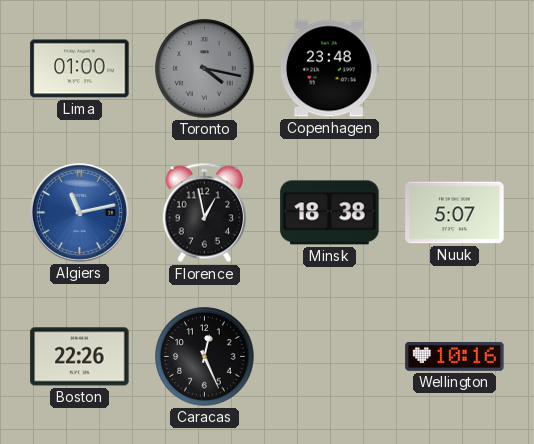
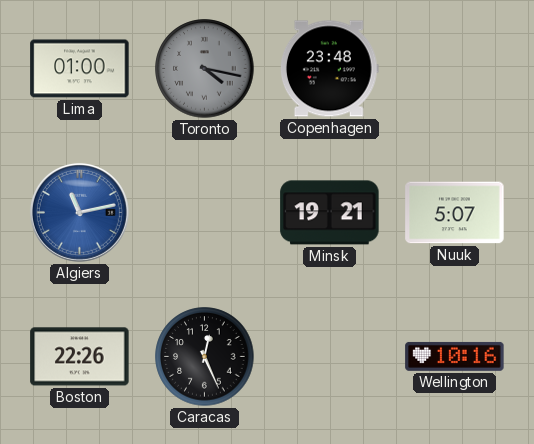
Florence: 12:58 -> none (205, 213)
Minsk: 18:38 -> 19:21 (330, 213)
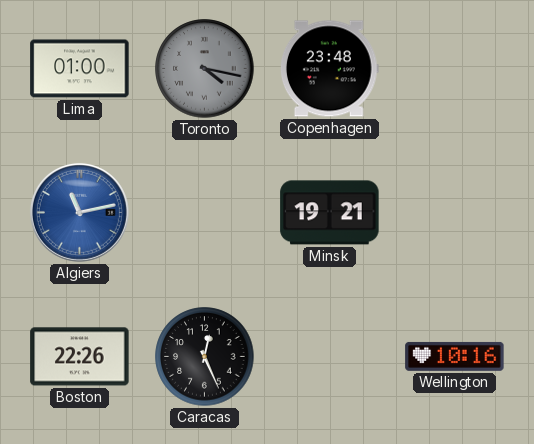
Nuuk: 5:07 -> none (455, 213)
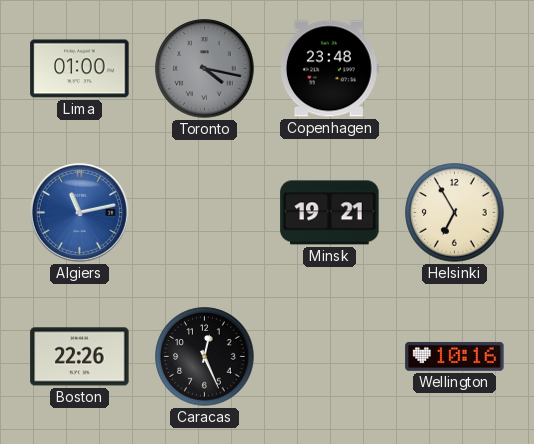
Helsinki: none -> 6:55 (455, 213)
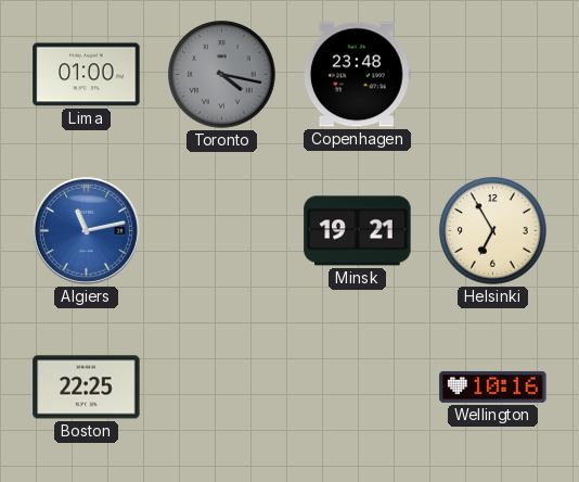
Boston: 22:26 -> 22:25 (87, 388)
Caracas: 12:26 -> none (205, 357)
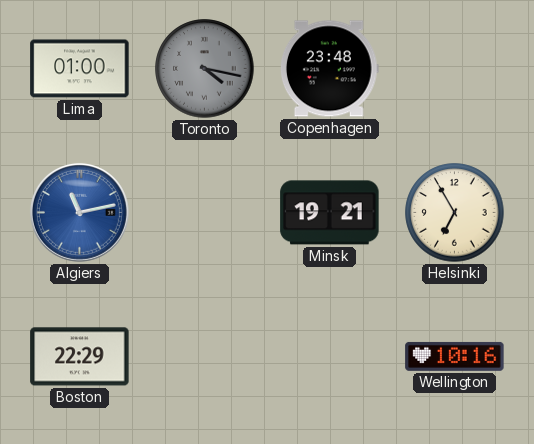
Boston: 22:25 -> 22:29 (80, 357)
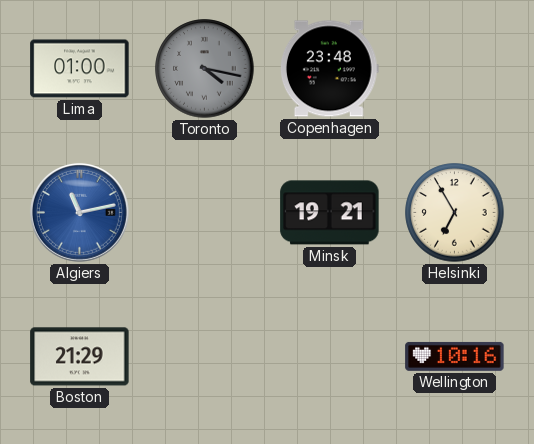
Boston: 22:29 -> 21:29 (80, 357)
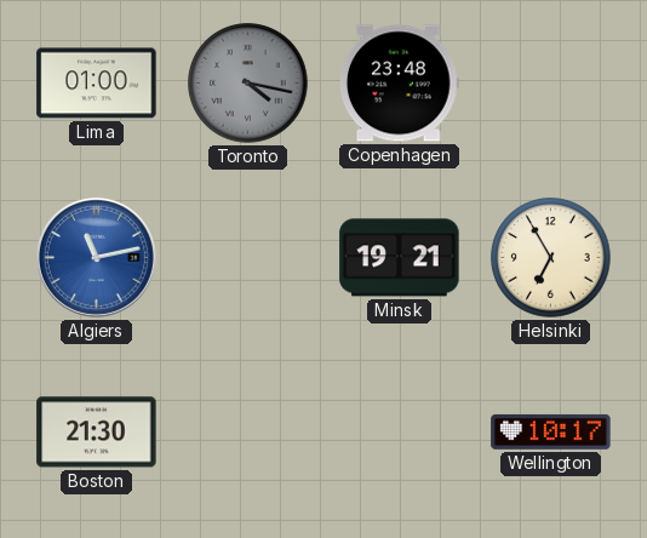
Boston: 21:29 -> 21:30 (97, 433)
Wellington: 10:16 -> 10:17 (551, 431)
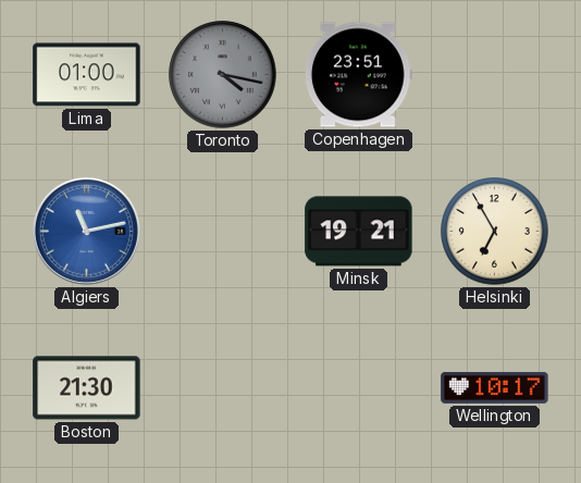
Copenhagen: 23:48 -> 23:51 (358, 75)
